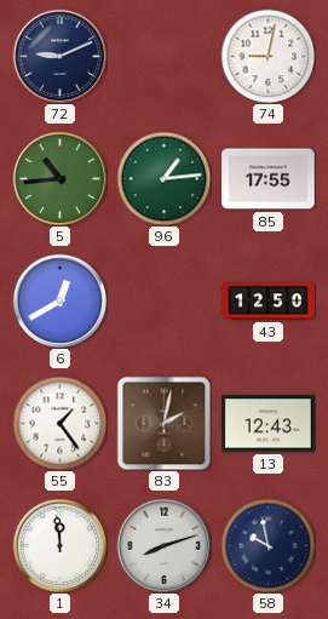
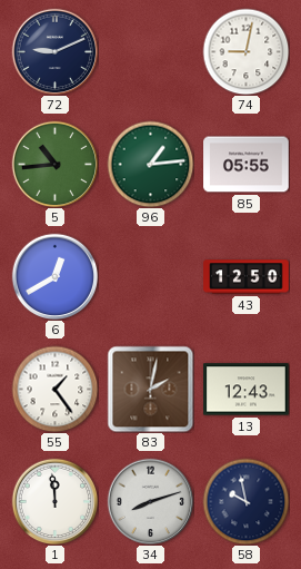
85: 17:55 -> 05:55 (247, 165)
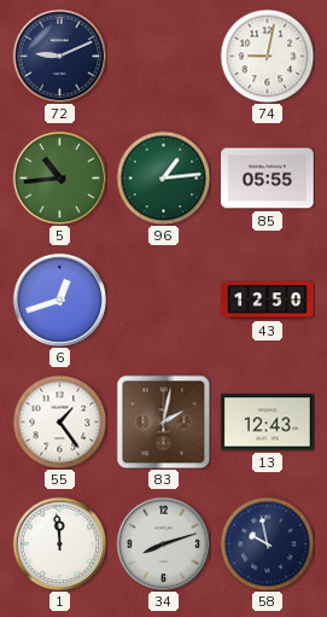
6: 12:40 -> 12:42 (59, 299)
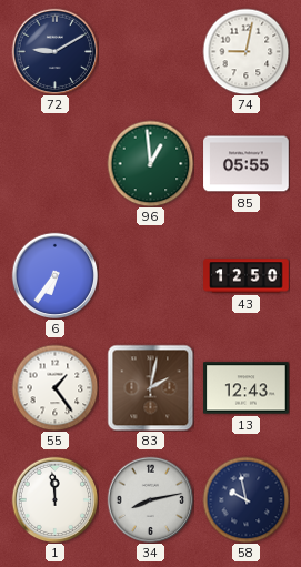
72: 9:11 -> 9:10 (54, 51)
5: 10:44 -> none (59, 177)
96: 1:14 -> 12:59 (150, 163)
6: 12:42 -> 6:36 (54, 275)
34: 8:12 -> 8:13 (150, 499)
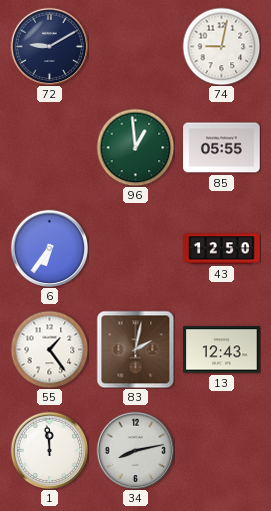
58: 9:58 -> none (245, 499)
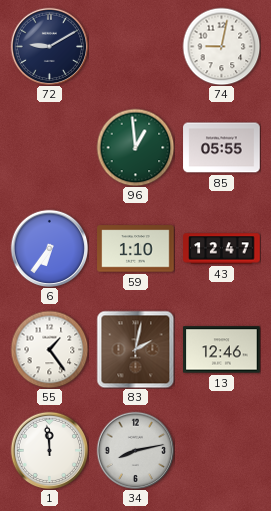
59: none -> 1:10 (136, 249)
43: 12:50 -> 12:47 (222, 249)
13: 12:43 -> 12:46 (222, 350)
